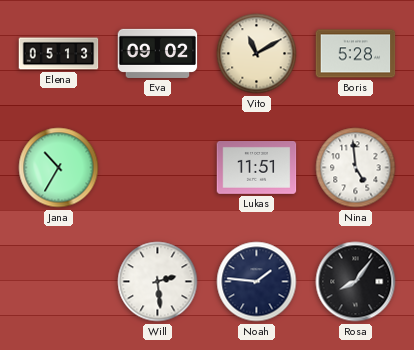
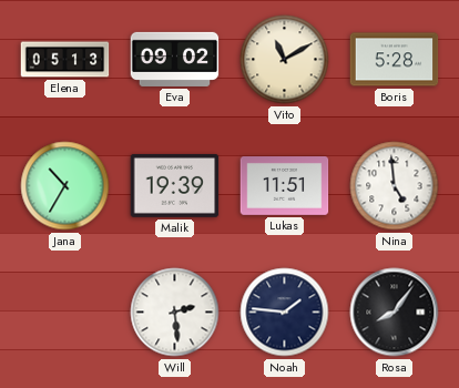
Malik: none -> 19:39 (175, 185)
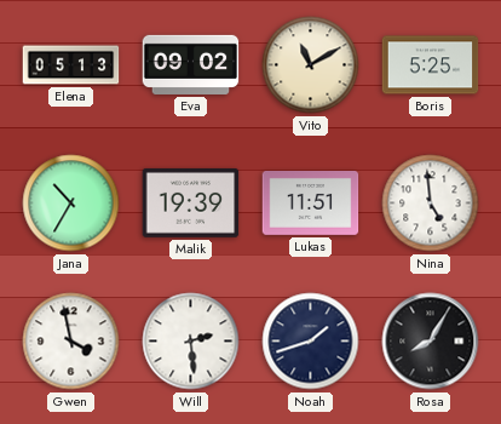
Boris: 5:28 -> 5:25 (431, 65)
Gwen: none -> 3:58 (71, 342)
Noah: 1:46 -> 1:42 (311, 342)
Rosa: 8:06 -> 8:05 (431, 342)
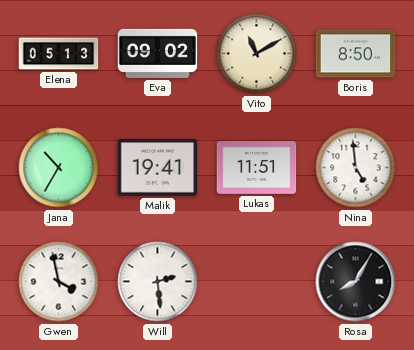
Boris: 5:25 -> 8:50 (356, 54)
Malik: 19:39 -> 19:41 (158, 167)
Noah: 1:42 -> none (311, 342)
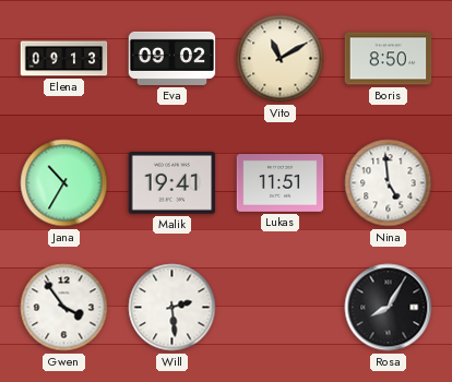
Elena: 05:13 -> 09:13 (64, 59)
Gwen: 3:58 -> 3:54 (64, 308)
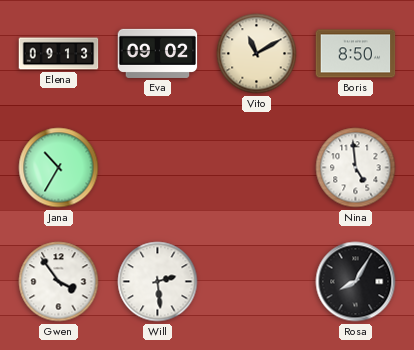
Malik: 19:41 -> none (173, 182)
Lukas: 11:51 -> none (281, 183)
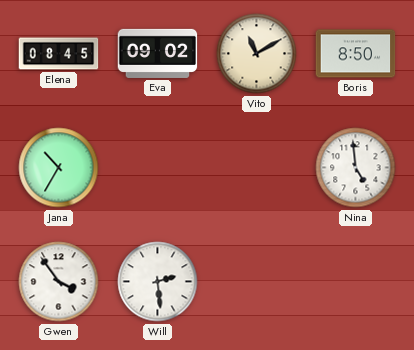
Elena: 09:13 -> 08:45 (59, 54)
Rosa: 8:05 -> none (356, 282)
